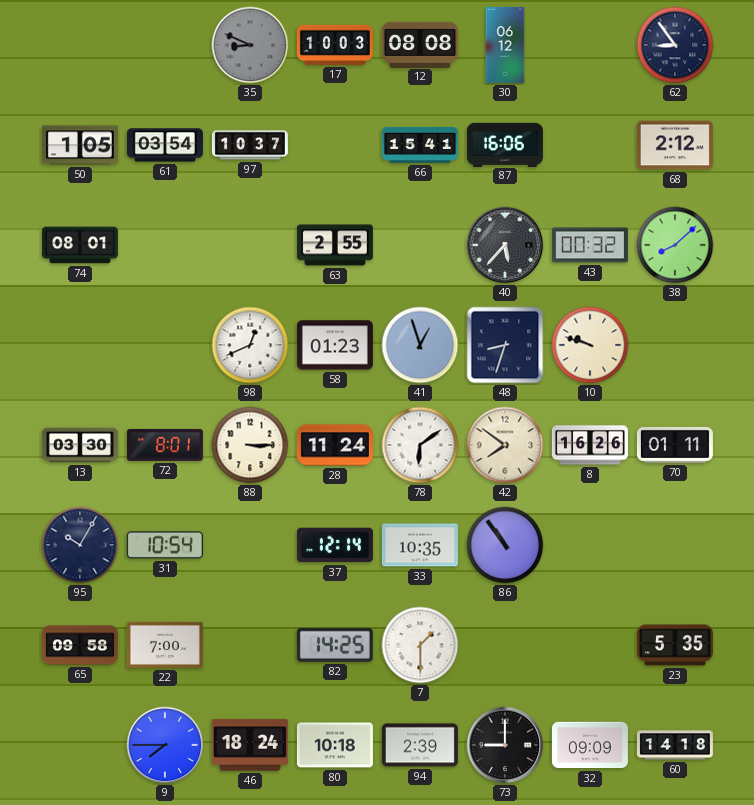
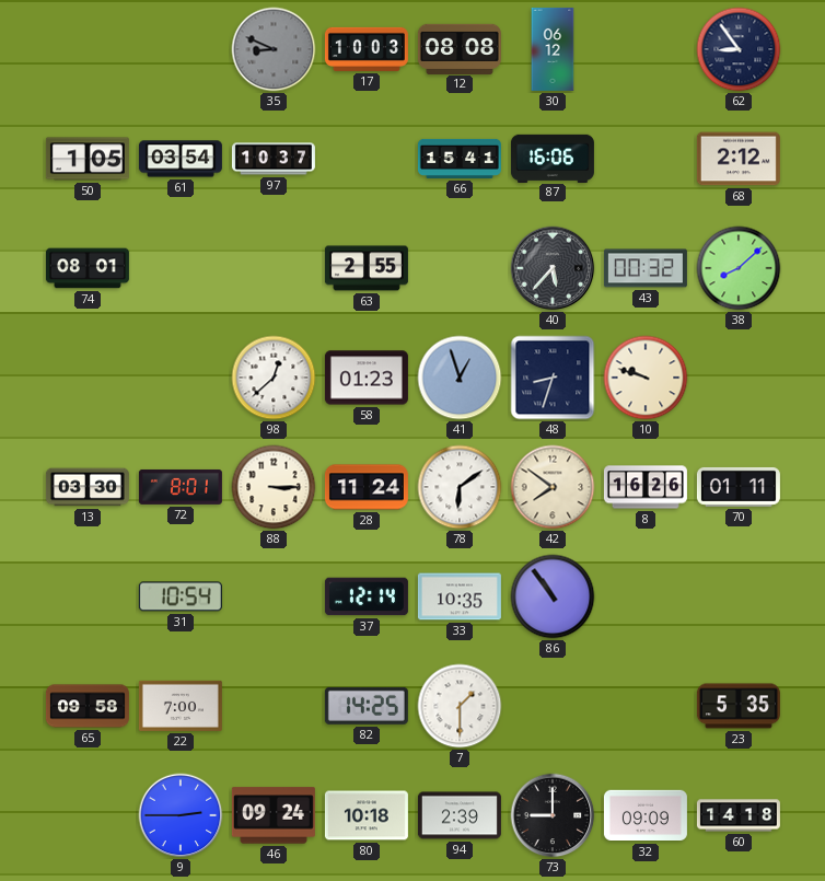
98: 12:41 -> 12:38 (274, 378)
95: 10:05 -> none (80, 545)
9: 7:45 -> 2:45 (181, 815)
46: 18:24 -> 09:24 (274, 815)
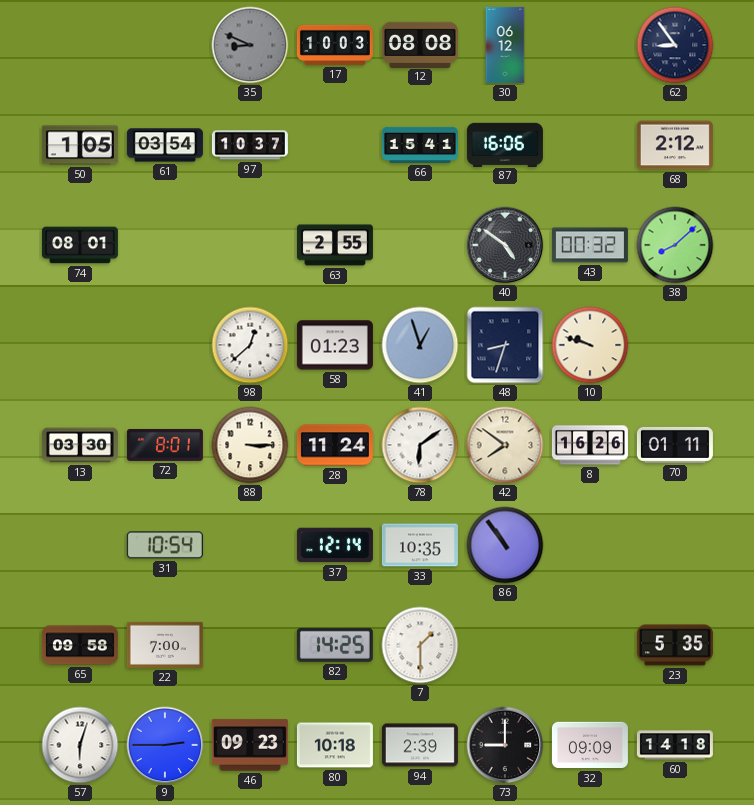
40: 5:37 -> 4:51 (505, 245)
57: none -> 6:03 (80, 745)
46: 09:24 -> 09:23 (250, 745)
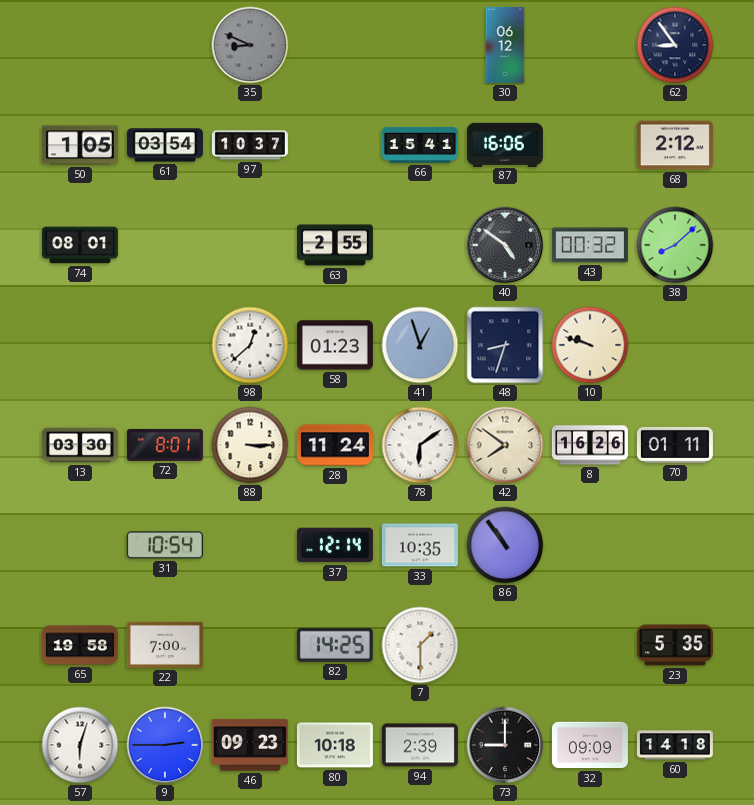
17: 10:03 -> none (335, 45)
12: 08:08 -> none (420, 44)
65: 09:58 -> 19:58 (80, 645)
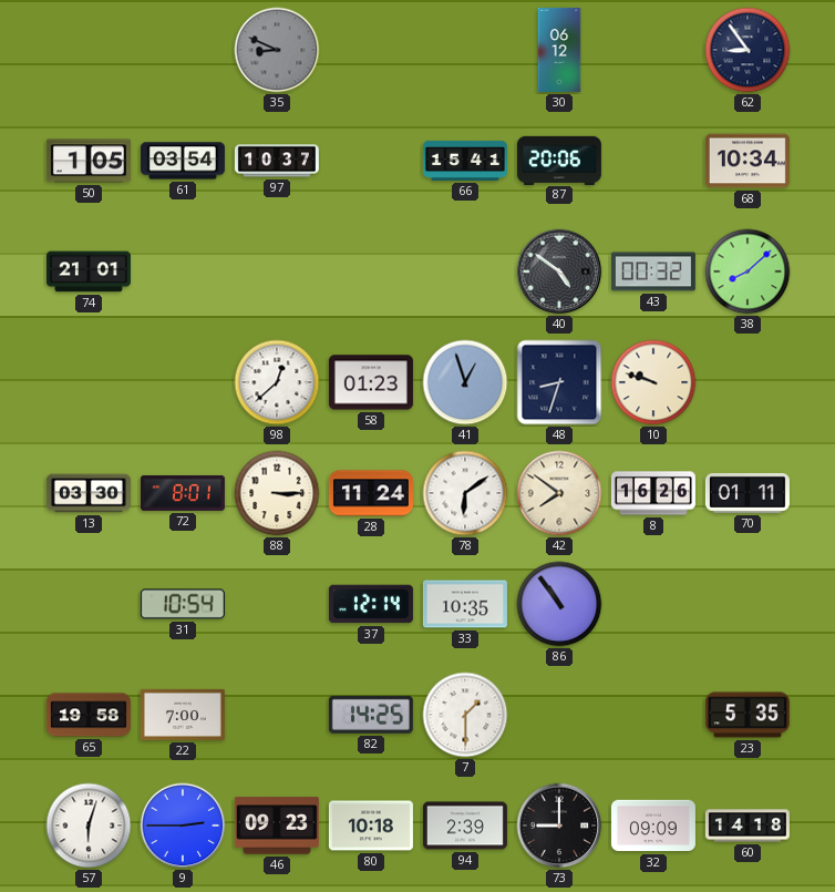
87: 16:06 -> 20:06 (559, 160)
68: 2:12 -> 10:34 (748, 161)
74: 08:01 -> 21:01 (89, 271)
63: 2:55 -> none (335, 245)
